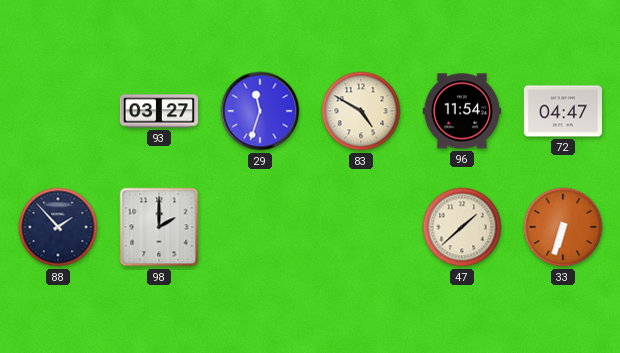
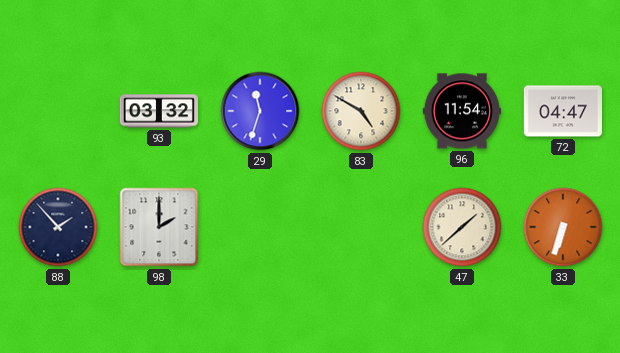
93: 03:27 -> 03:32 (158, 111)
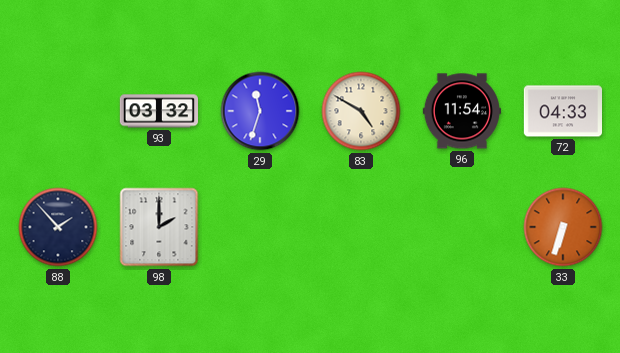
72: 04:47 -> 04:33 (562, 111)
47: 1:38 -> none (462, 227)
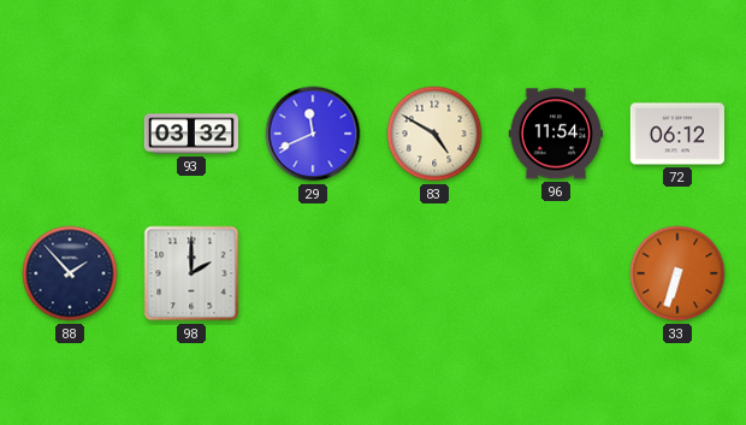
29: 11:33 -> 11:41 (313, 134)
72: 04:33 -> 06:12 (676, 134)
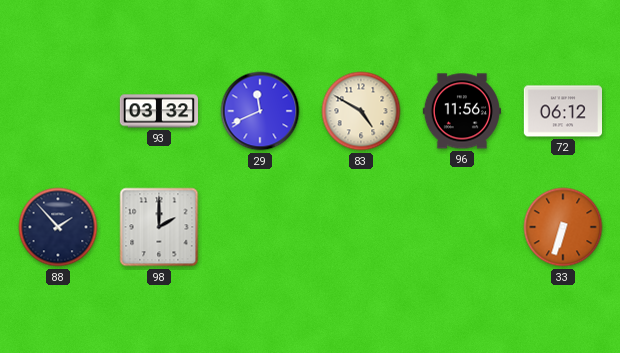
96: 11:54 -> 11:56 (462, 111)
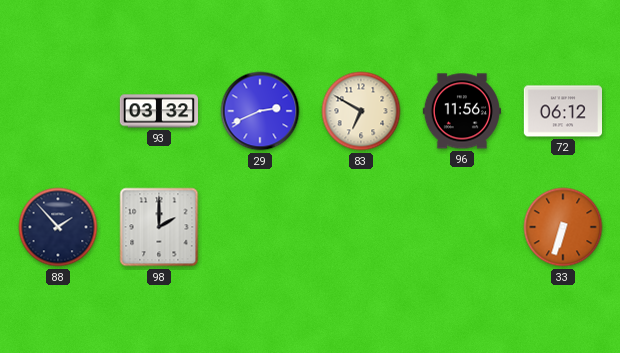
29: 11:41 -> 2:41 (260, 111)
83: 4:50 -> 6:50 (361, 111)
